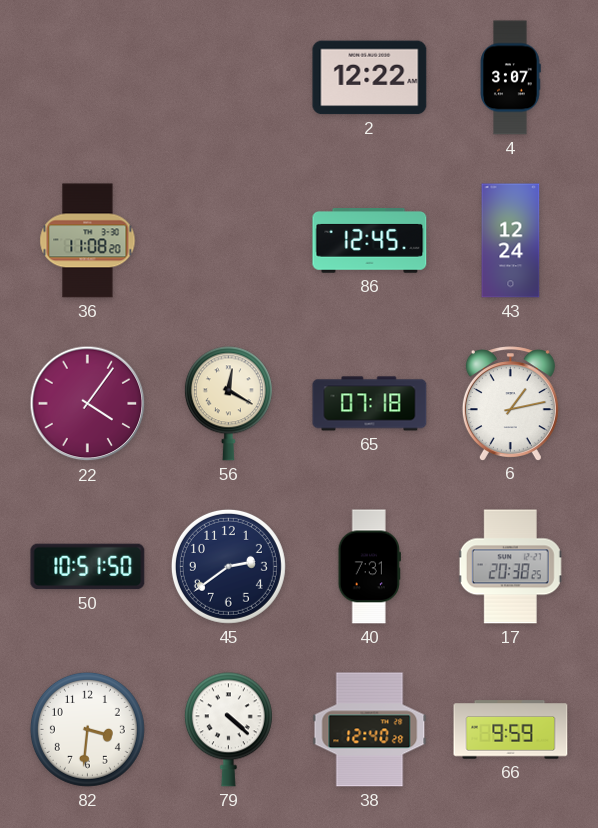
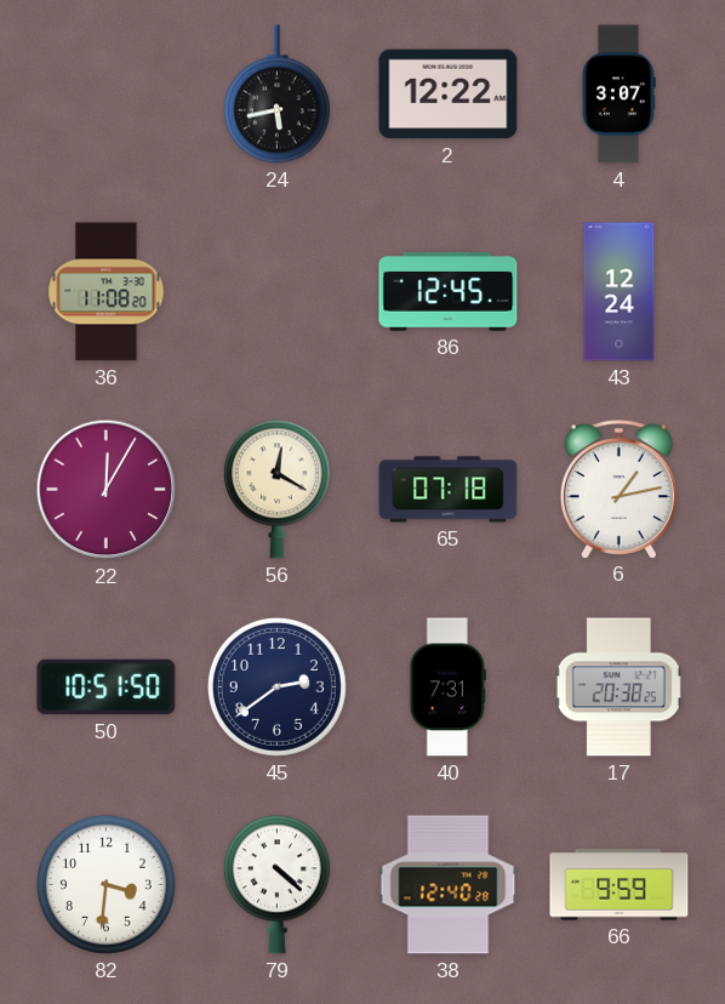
24: none -> 5:43 (276, 95)
22: 4:06 -> 12:05 (107, 490)
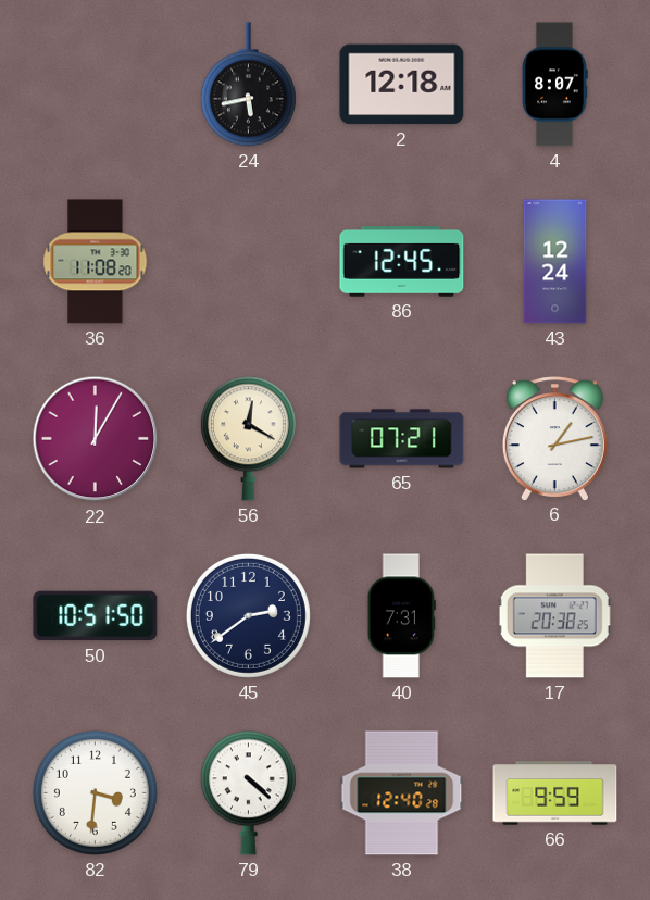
2: 12:22 -> 12:18 (402, 85)
4: 3:07 -> 8:07 (554, 85)
65: 07:18 -> 07:21 (402, 439)
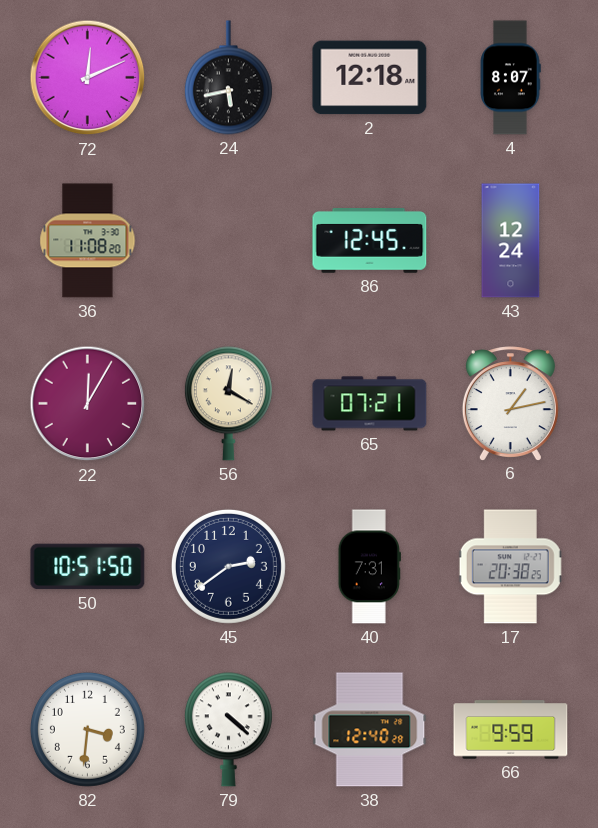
72: none -> 12:11 (88, 78)
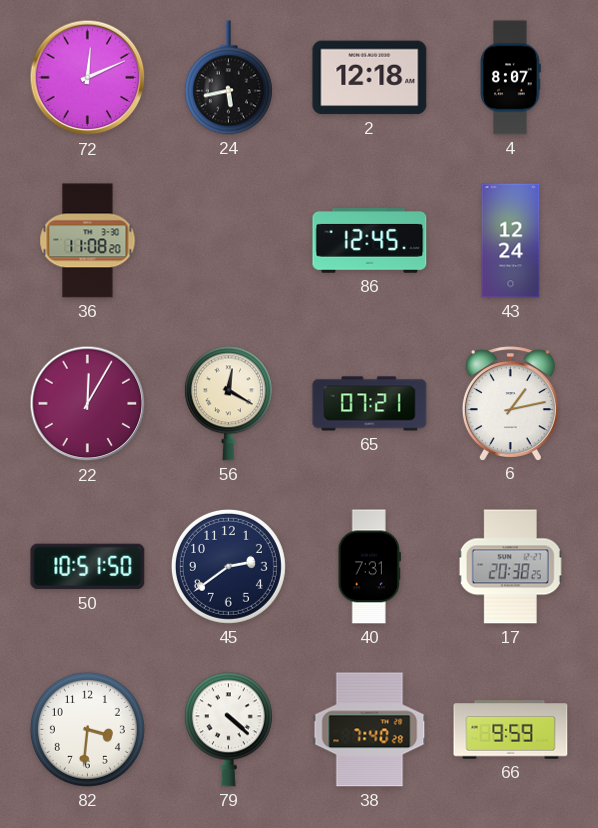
38: 12:40 -> 7:40 (370, 730)
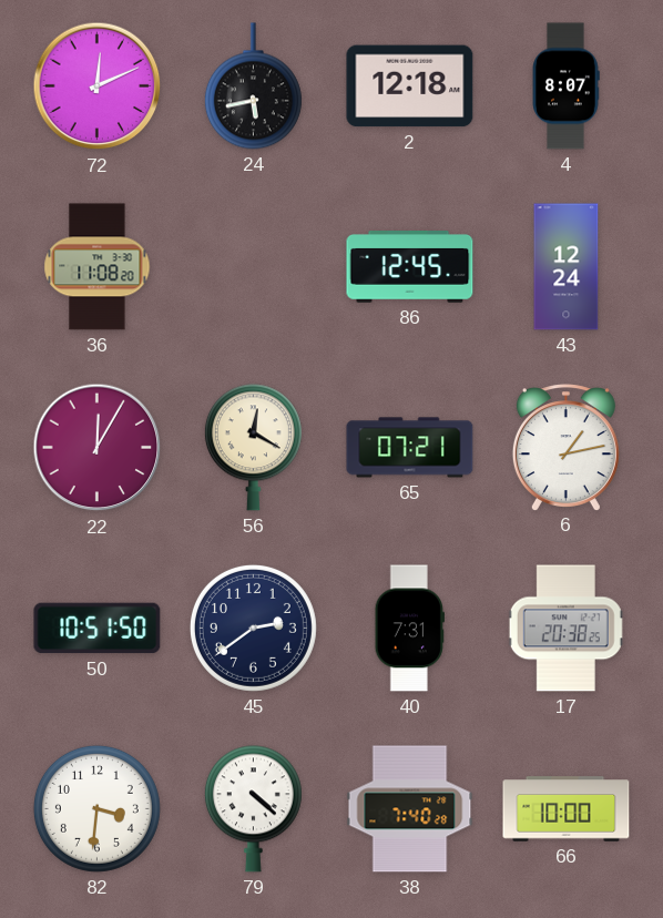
66: 9:59 -> 10:00 (567, 809)
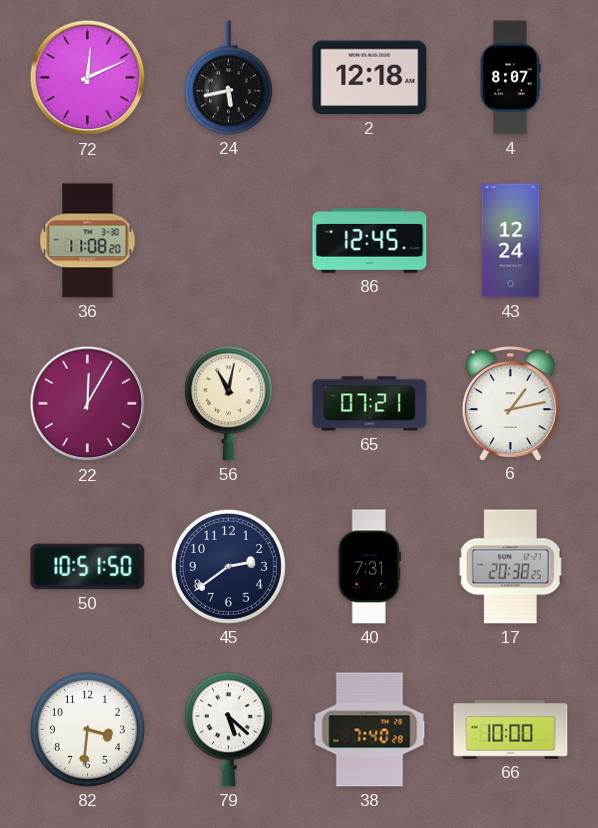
56: 12:20 -> 11:02 (228, 404)
79: 4:22 -> 5:22 (228, 730)
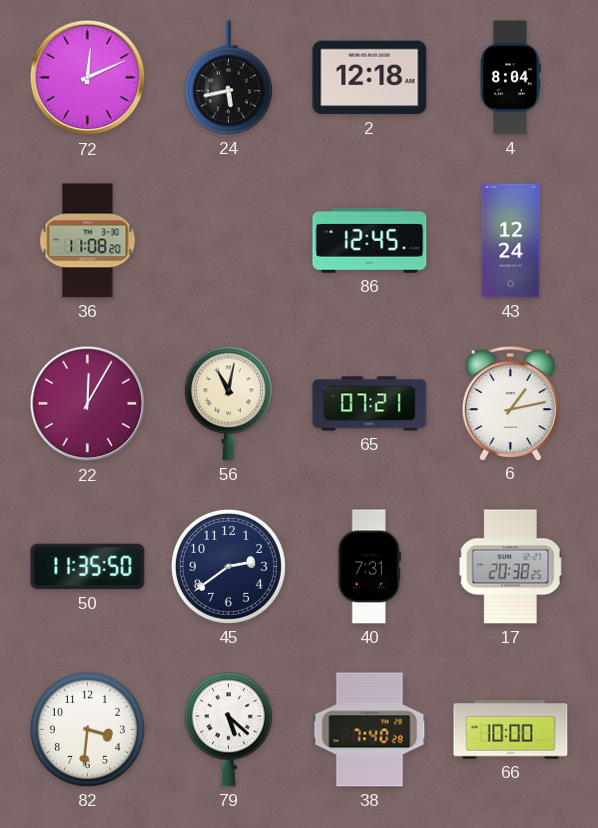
4: 8:07 -> 8:04 (510, 78)
50: 10:51 -> 11:35 (88, 567)
